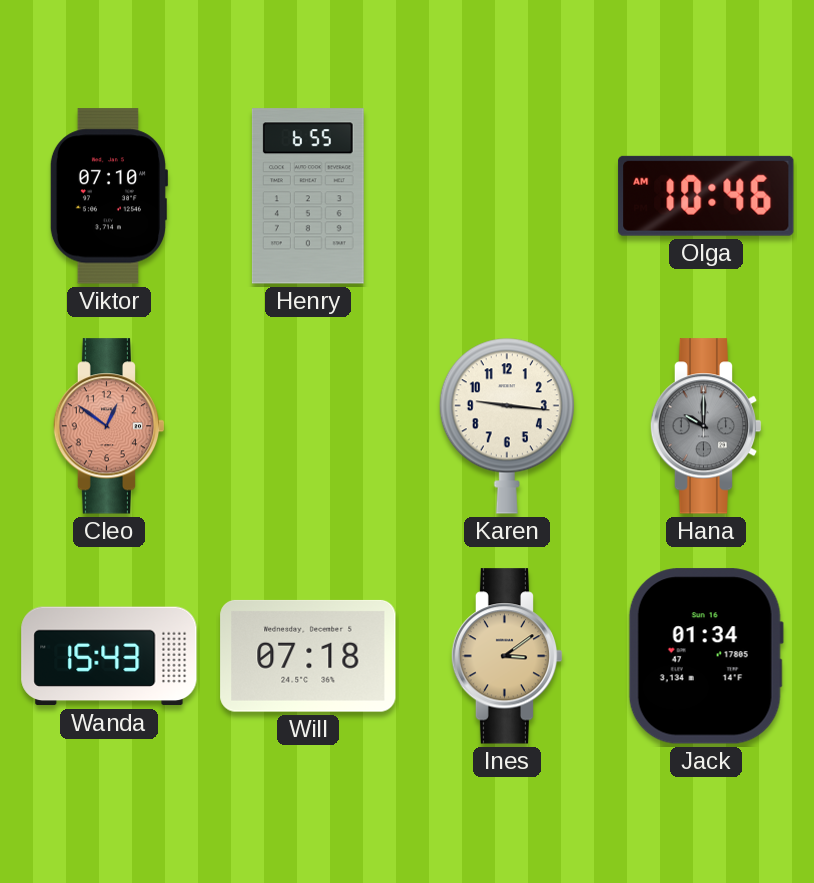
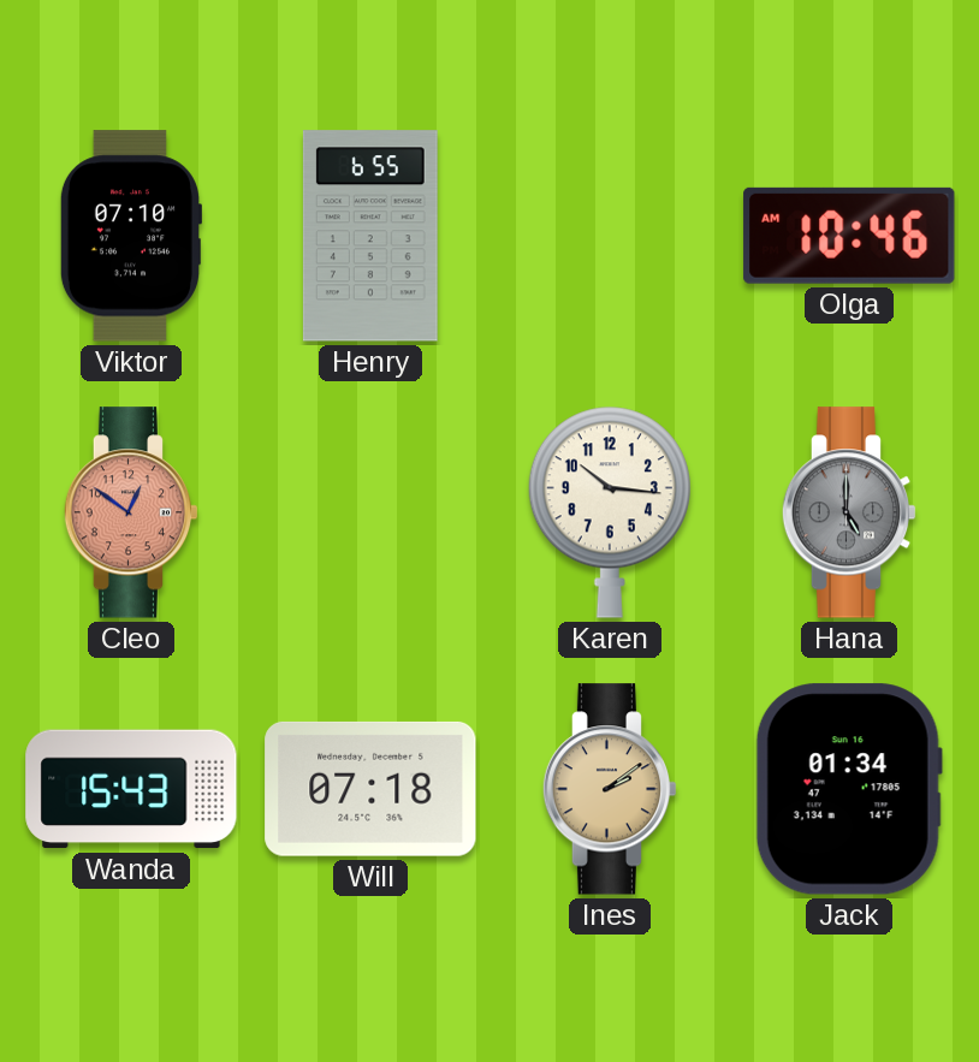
Karen: 9:16 -> 10:16 (610, 512)
Hana: 10:00 -> 5:00 (849, 512)
Ines: 3:09 -> 2:09 (610, 789)
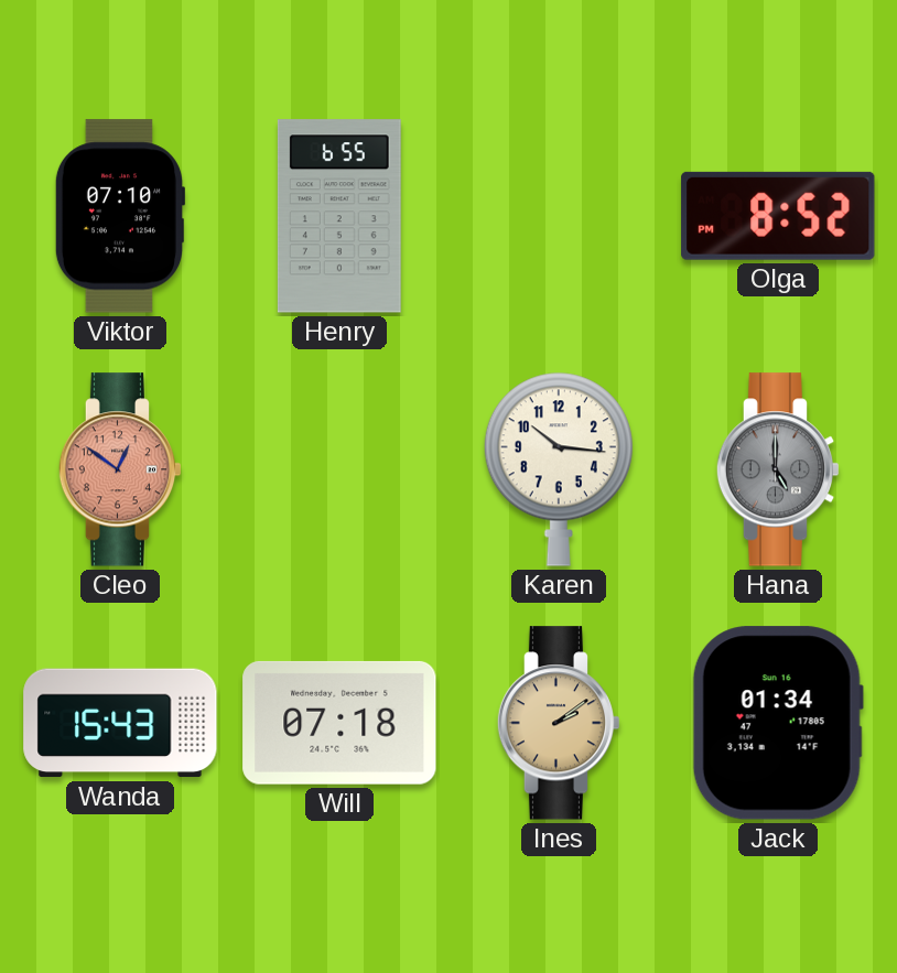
Olga: 10:46 -> 8:52 (778, 216)
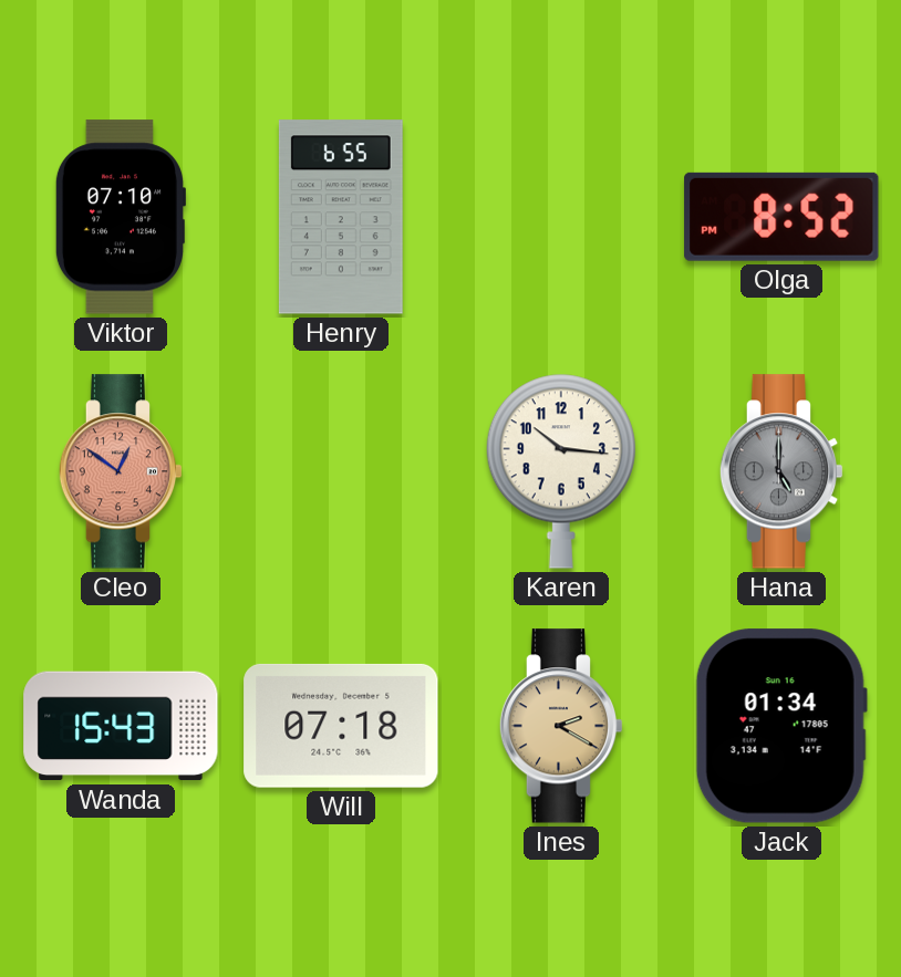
Ines: 2:09 -> 2:20 (561, 726)
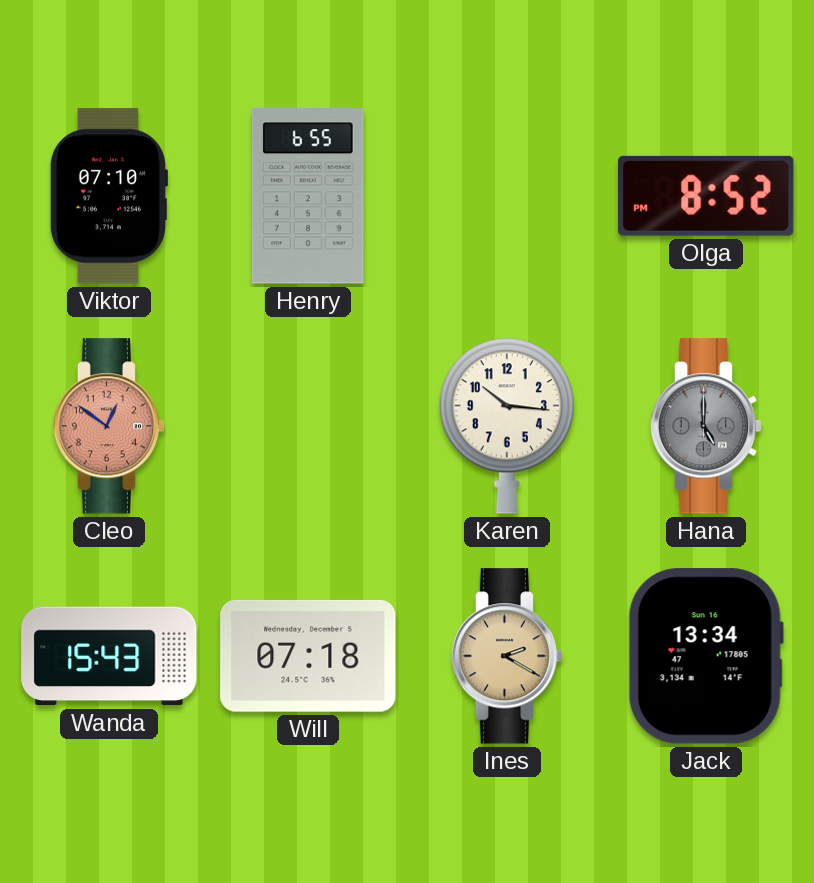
Jack: 01:34 -> 13:34 (706, 656)
